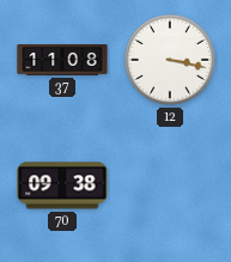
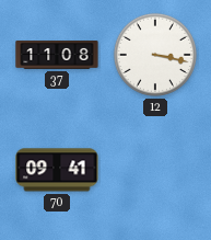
70: 09:38 -> 09:41 (57, 170)
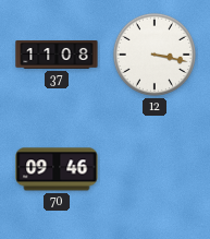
70: 09:41 -> 09:46 (57, 169)
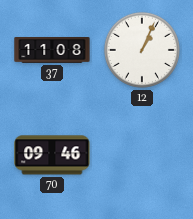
12: 3:17 -> 1:04 (142, 50)
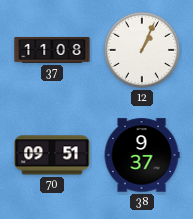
70: 09:46 -> 09:51 (52, 155)
38: none -> 9:37 (142, 155)
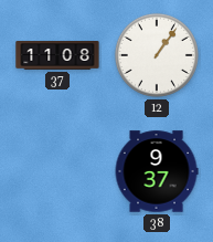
12: 1:04 -> 1:06 (157, 55)
70: 09:51 -> none (52, 155)
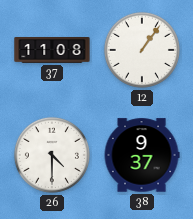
26: none -> 4:30 (52, 155)
